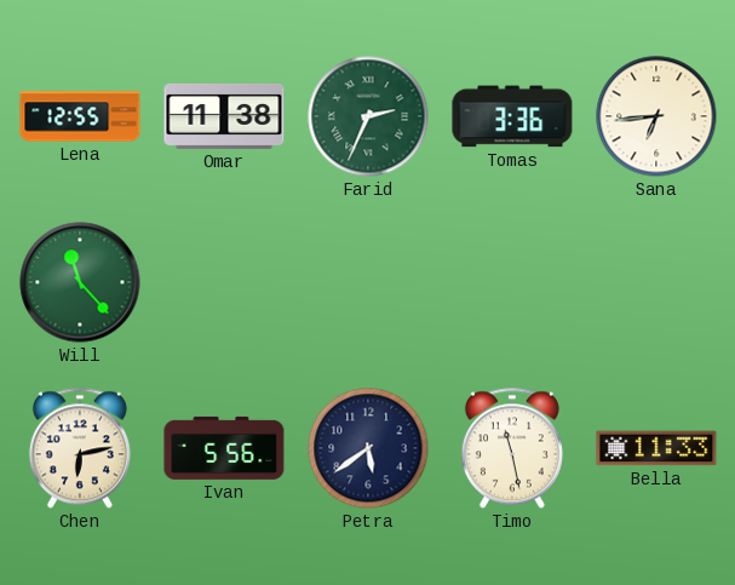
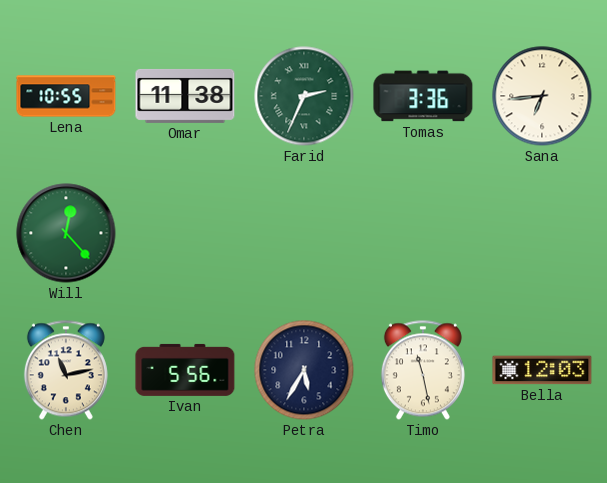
Lena: 12:55 -> 10:55 (66, 96)
Will: 11:23 -> 12:23 (66, 233)
Chen: 6:13 -> 11:13 (66, 370)
Petra: 5:39 -> 5:35 (304, 370)
Bella: 11:33 -> 12:03 (542, 370)
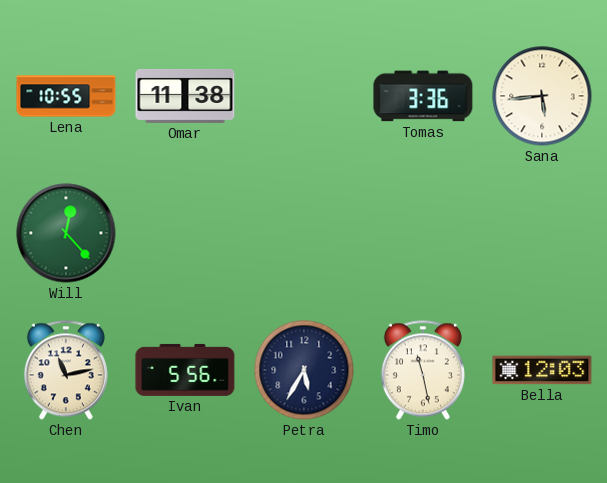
Farid: 2:34 -> none (304, 96)
Sana: 6:44 -> 5:44 (542, 96)
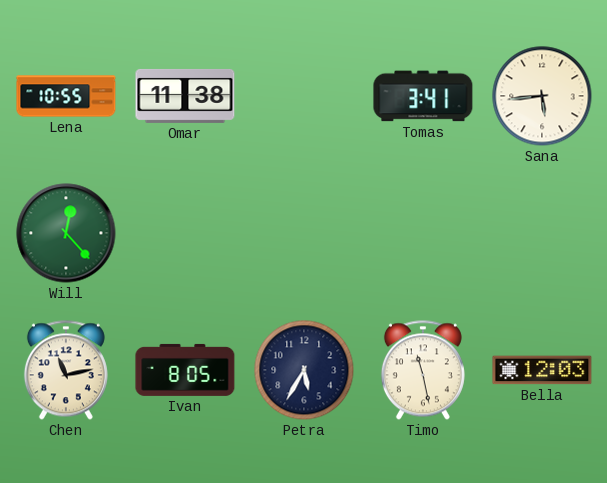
Tomas: 3:36 -> 3:41 (423, 96)
Ivan: 5:56 -> 8:05 (185, 370)
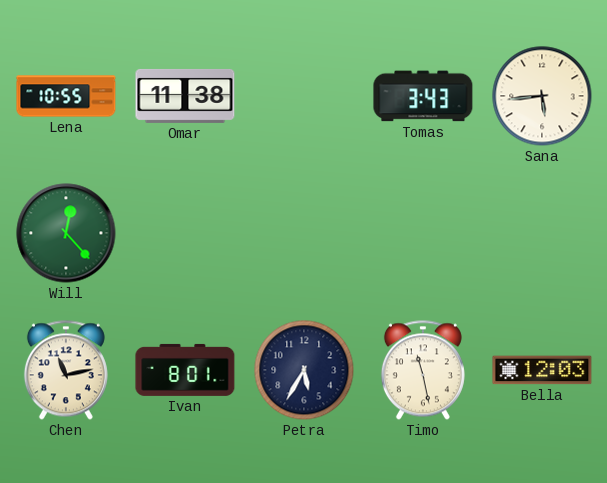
Tomas: 3:41 -> 3:43 (423, 96)
Ivan: 8:05 -> 8:01 (185, 370)
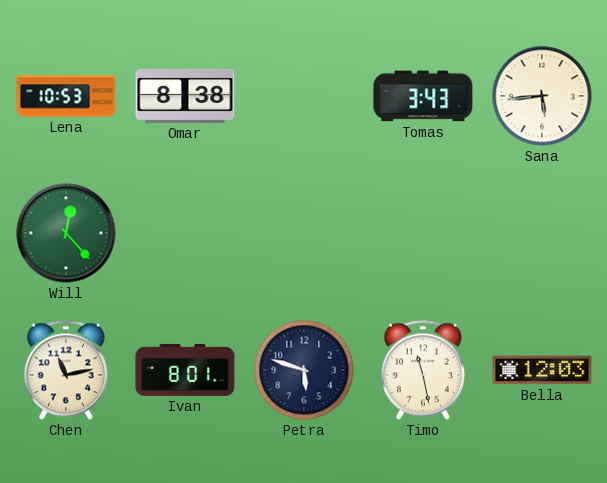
Lena: 10:55 -> 10:53 (66, 96)
Omar: 11:38 -> 8:38 (185, 96)
Petra: 5:35 -> 5:48 (304, 370)
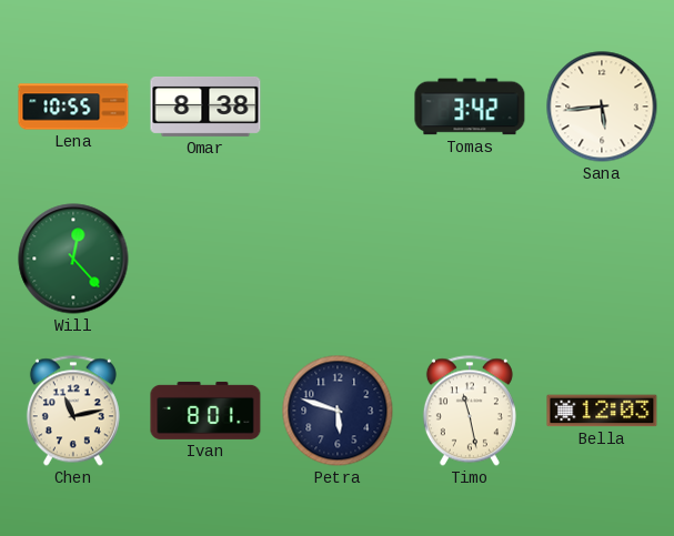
Lena: 10:53 -> 10:55 (73, 107)
Tomas: 3:43 -> 3:42 (470, 107)
